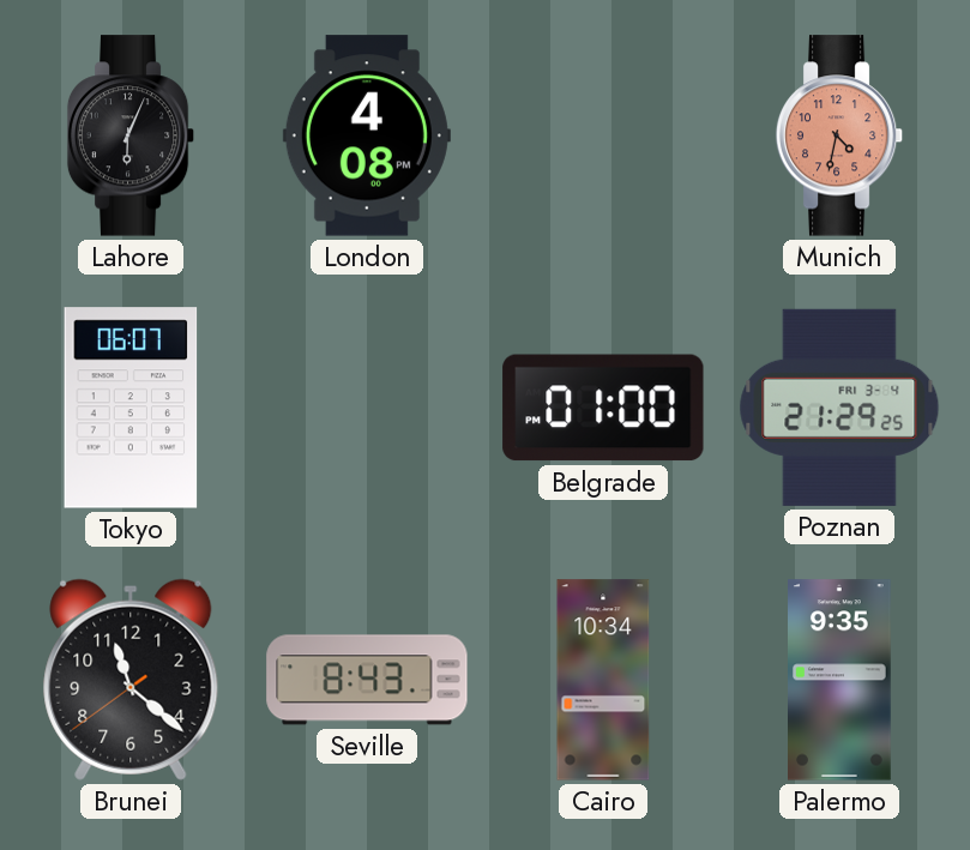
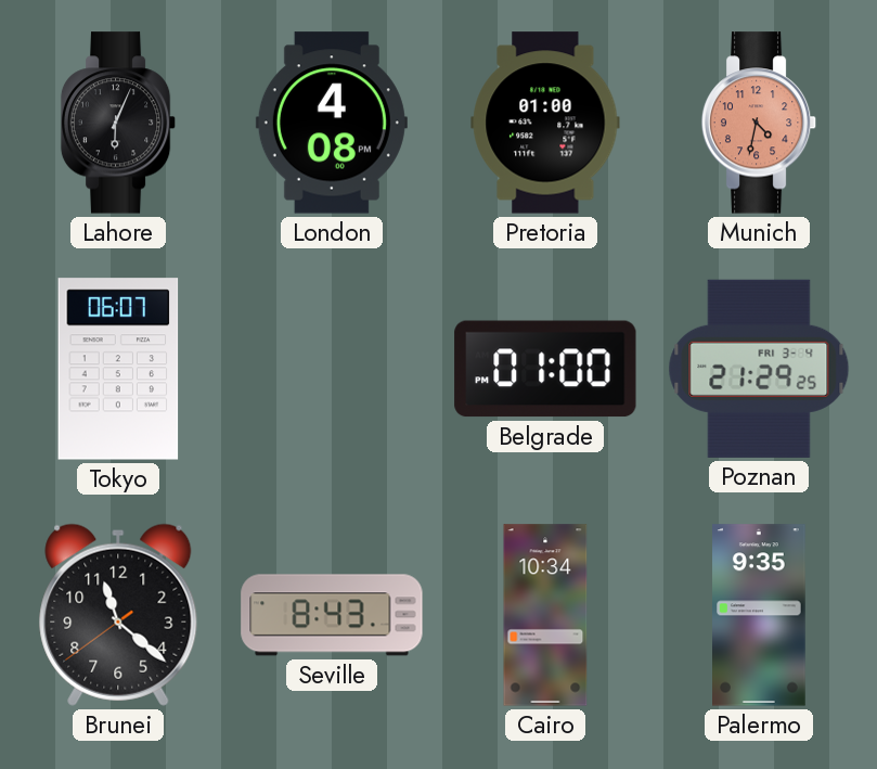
Pretoria: none -> 01:00 (545, 123)
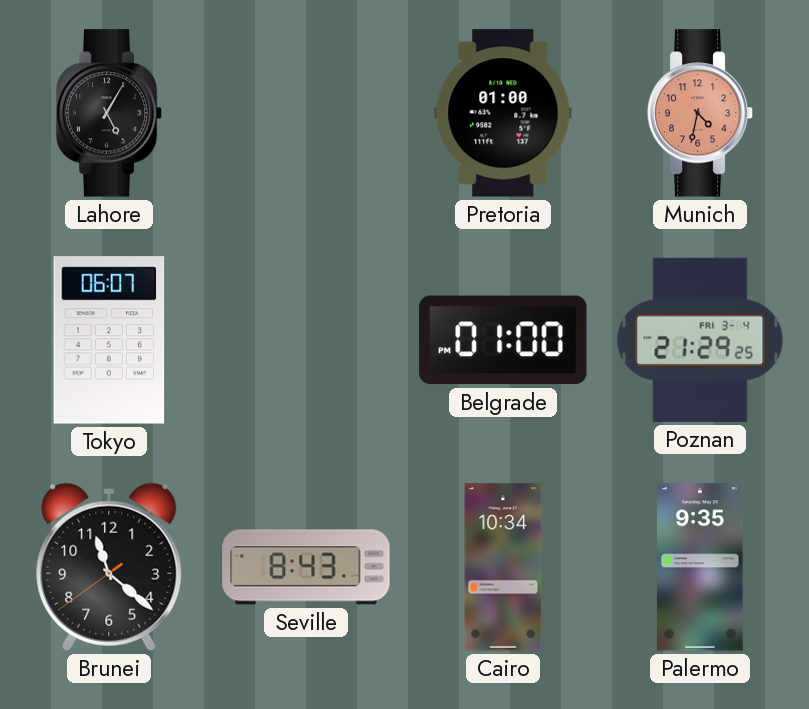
Lahore: 6:04 -> 5:05 (109, 113)
London: 4:08 -> none (332, 123)
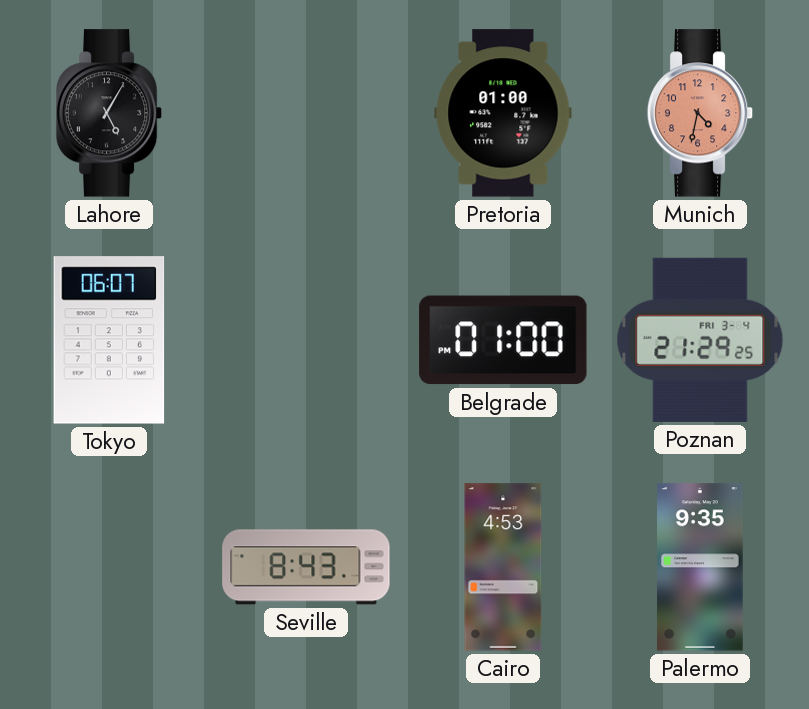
Brunei: 11:21 -> none (109, 567)
Cairo: 10:34 -> 4:53 (503, 567)
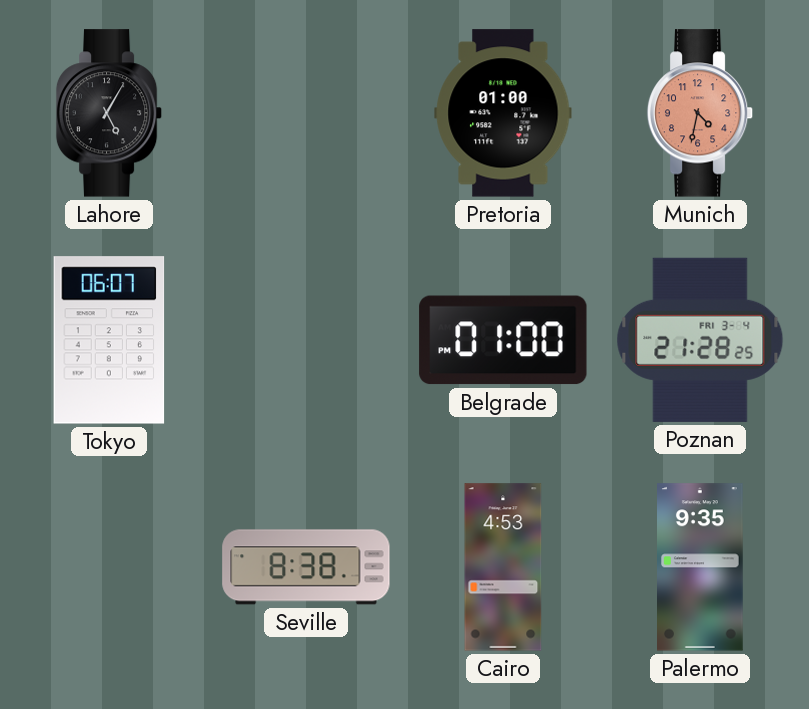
Poznan: 21:29 -> 21:28 (700, 340)
Seville: 8:43 -> 8:38 (306, 567)
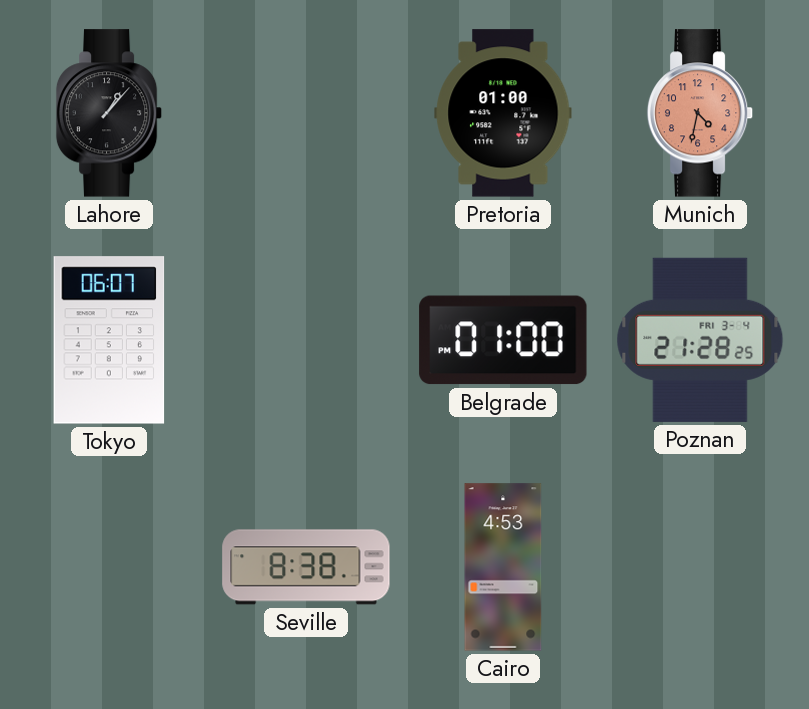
Lahore: 5:05 -> 1:07 (109, 113)
Palermo: 9:35 -> none (701, 567)
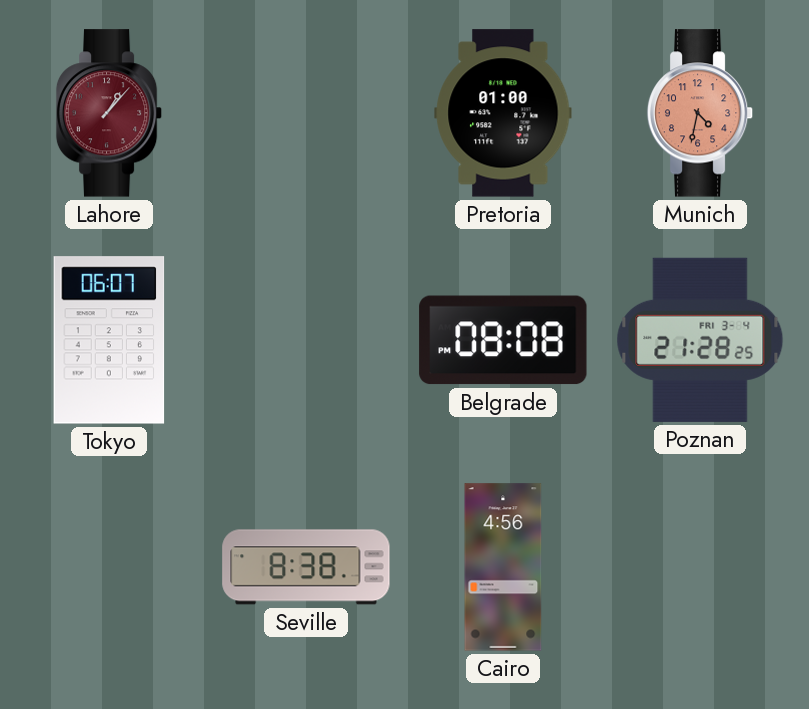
Lahore dial: black -> burgundy (109, 113)
Belgrade: 01:00 -> 08:08 (503, 340)
Cairo: 4:53 -> 4:56 (503, 567)
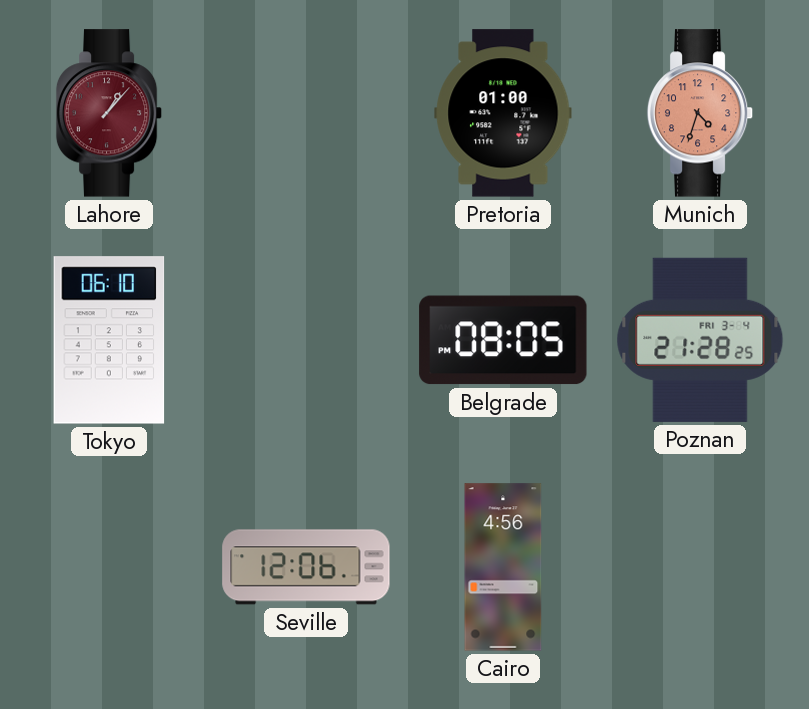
Munich: 4:32 -> 4:33 (700, 113)
Tokyo: 06:07 -> 06:10 (109, 340)
Belgrade: 08:08 -> 08:05 (503, 340)
Seville: 8:38 -> 12:06 (306, 567)
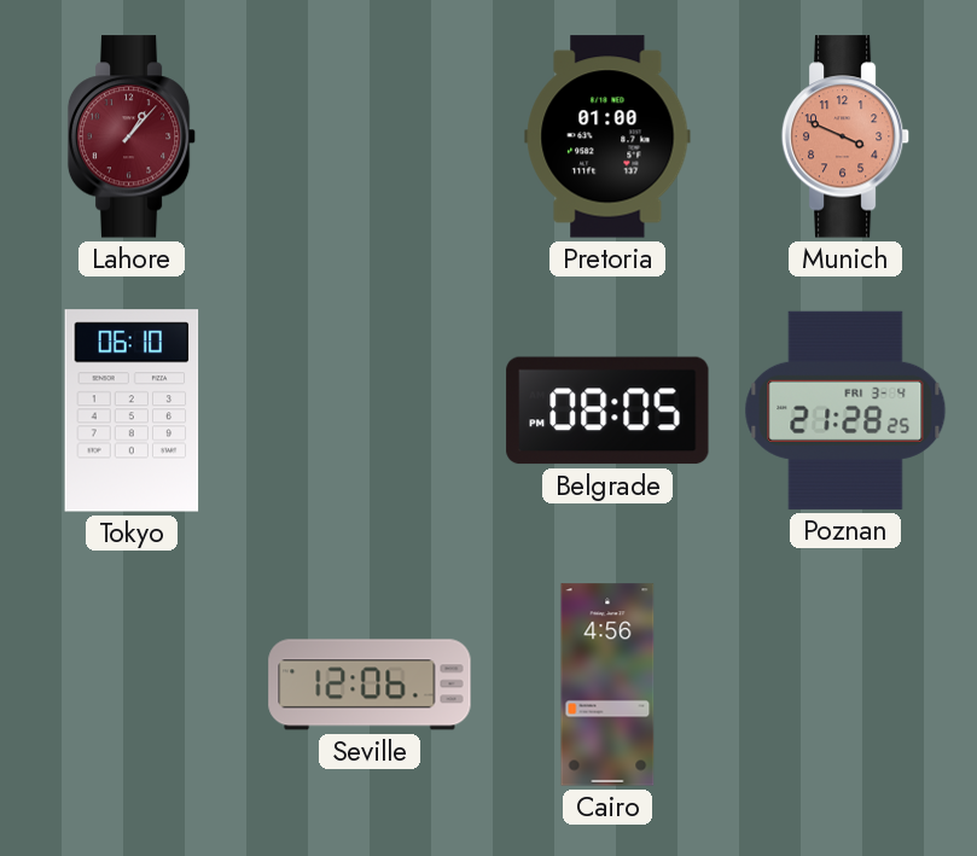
Munich: 4:33 -> 3:49 (845, 136)
